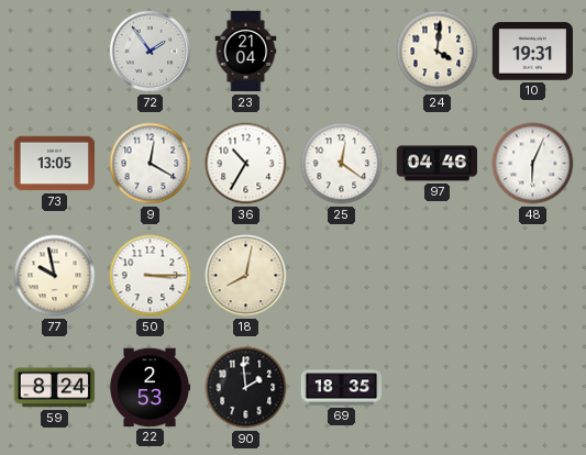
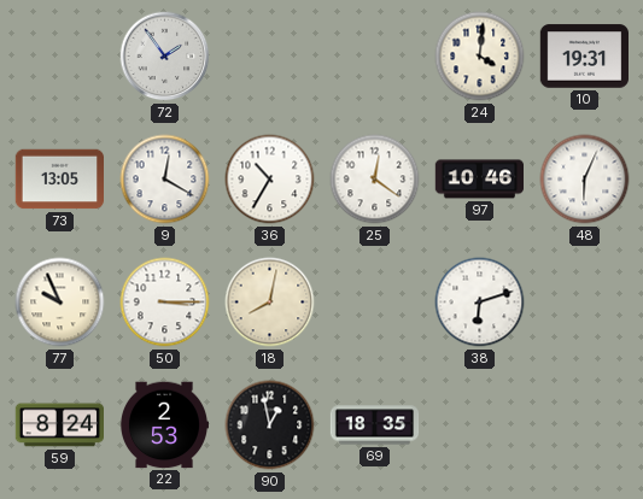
23: 21:04 -> none (246, 52)
97: 04:46 -> 10:46 (479, 180)
77: 9:58 -> 9:56 (60, 303)
38: none -> 6:12 (480, 303)
90: 1:59 -> 12:58 (270, 425)
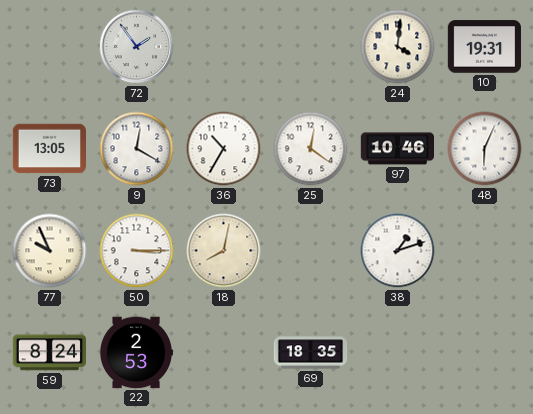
38: 6:12 -> 1:12 (398, 251)
90: 12:58 -> none (270, 425)
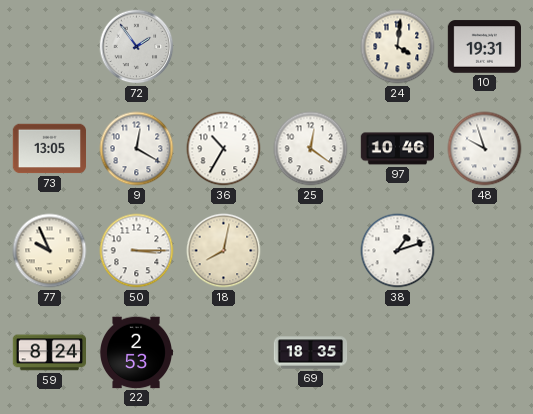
48: 6:04 -> 9:57 (485, 149)
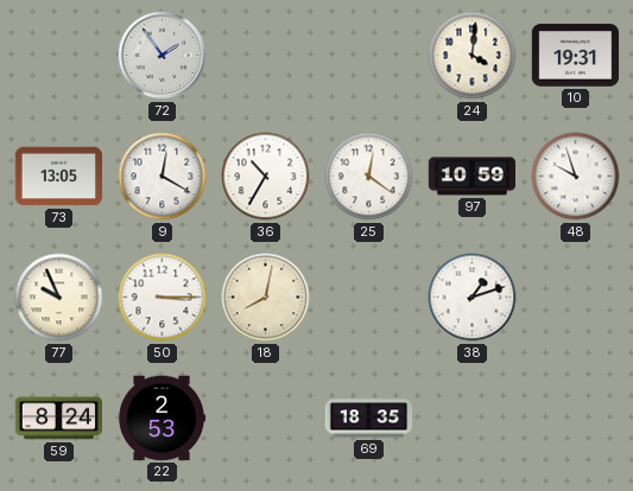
97: 10:46 -> 10:59 (471, 177)
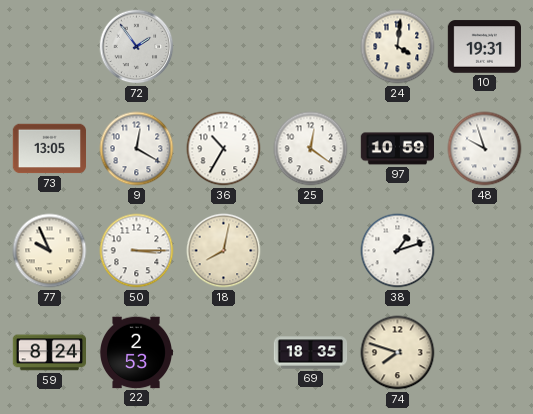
74: none -> 7:48 (398, 353)
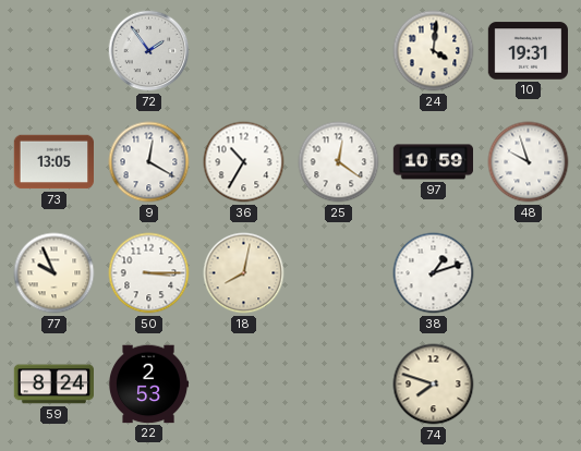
69: 18:35 -> none (311, 353)
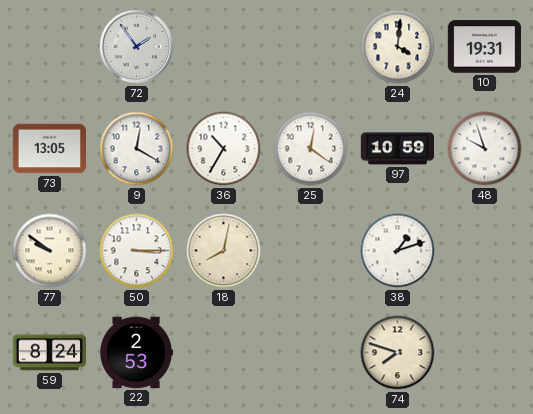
77: 9:56 -> 9:51 (50, 251)
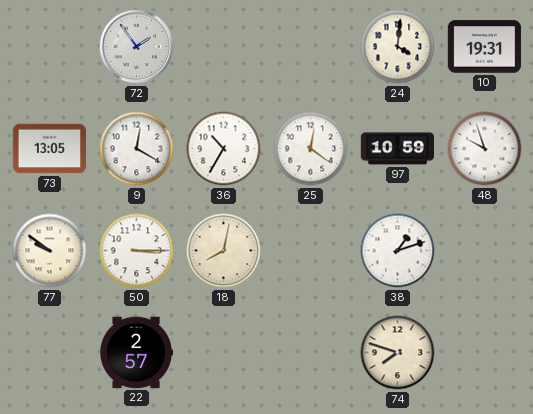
59: 8:24 -> none (49, 353)
22: 2:53 -> 2:57 (136, 353)
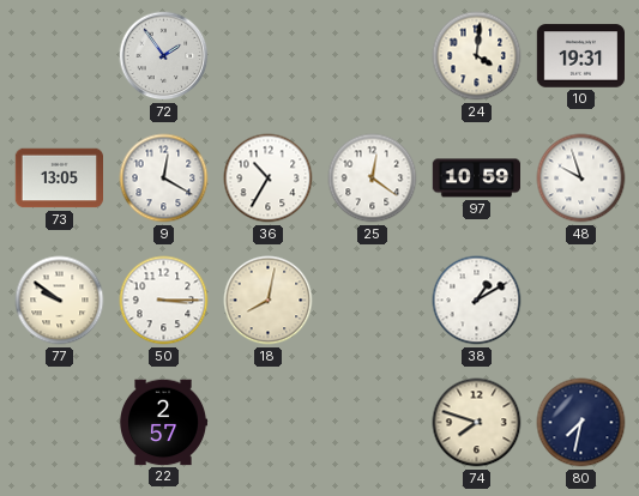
38: 1:12 -> 1:10 (477, 301)
80: none -> 7:32 (581, 423)
